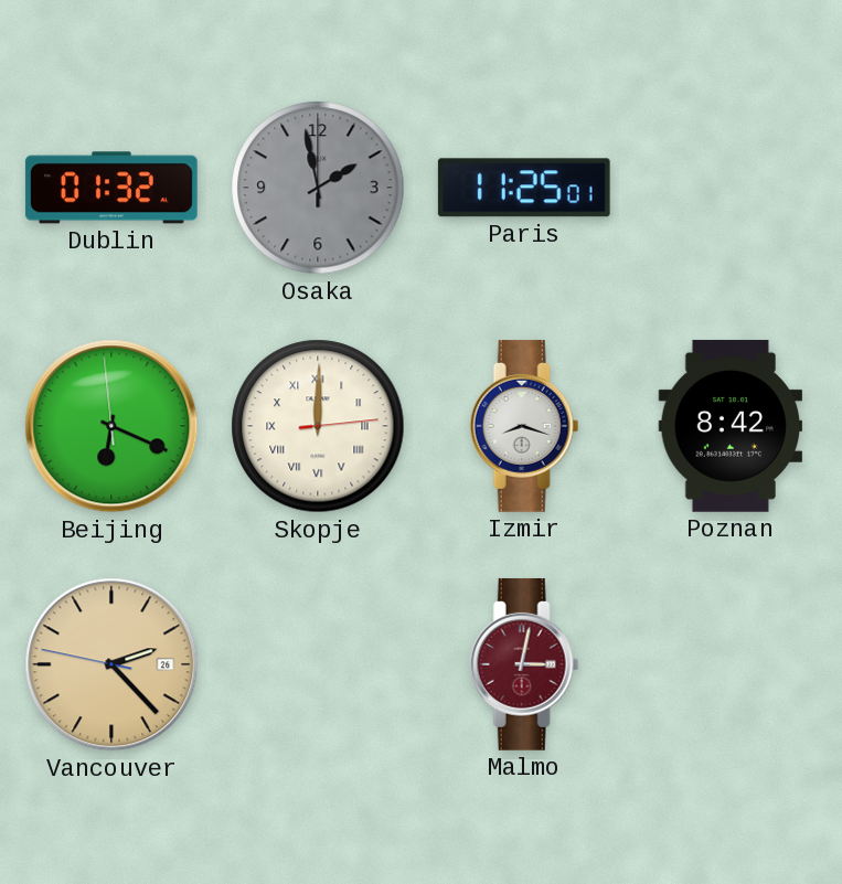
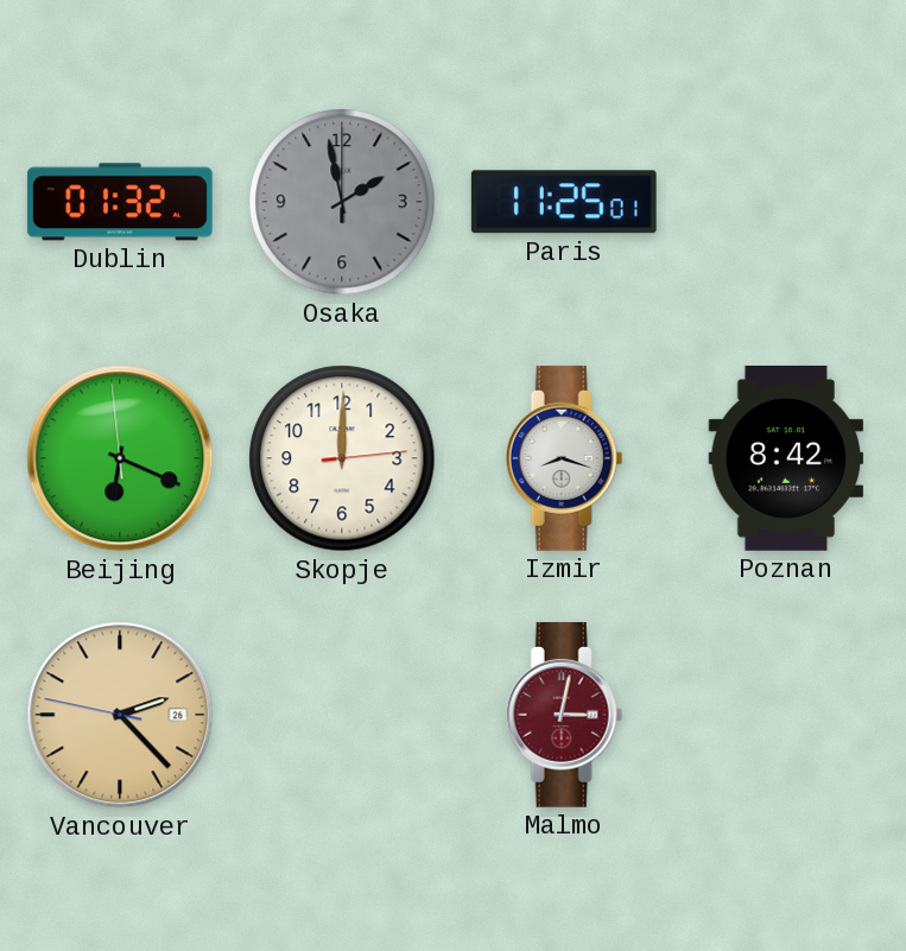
Skopje numerals: Roman -> Arabic (342, 458)
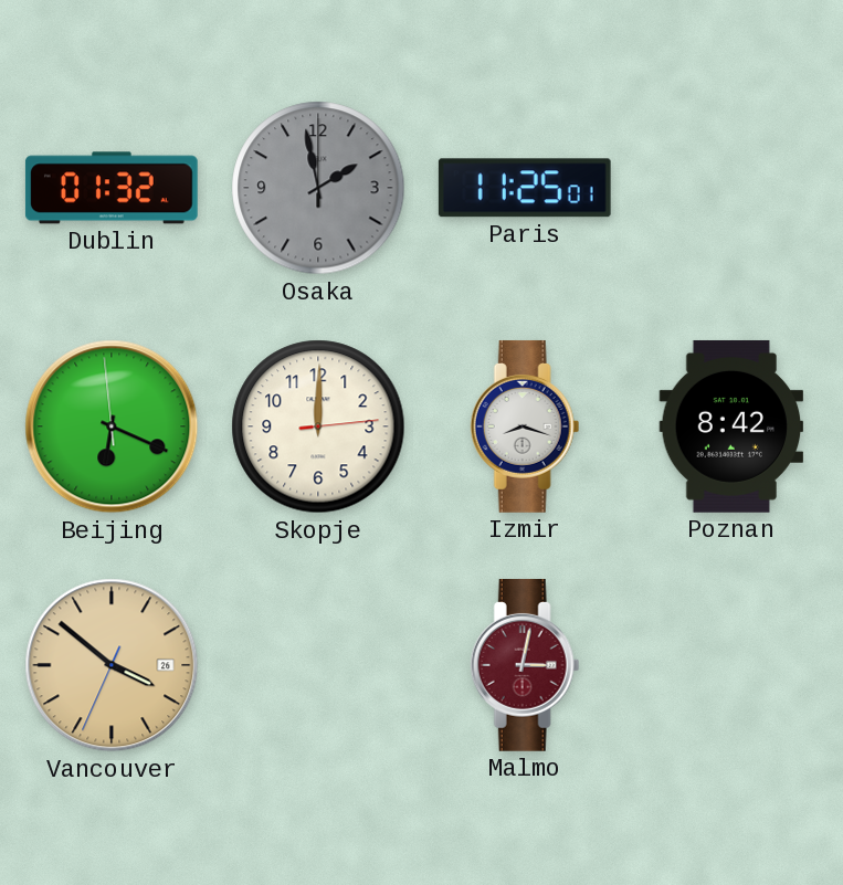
Vancouver: 2:22 -> 3:51 (112, 665)
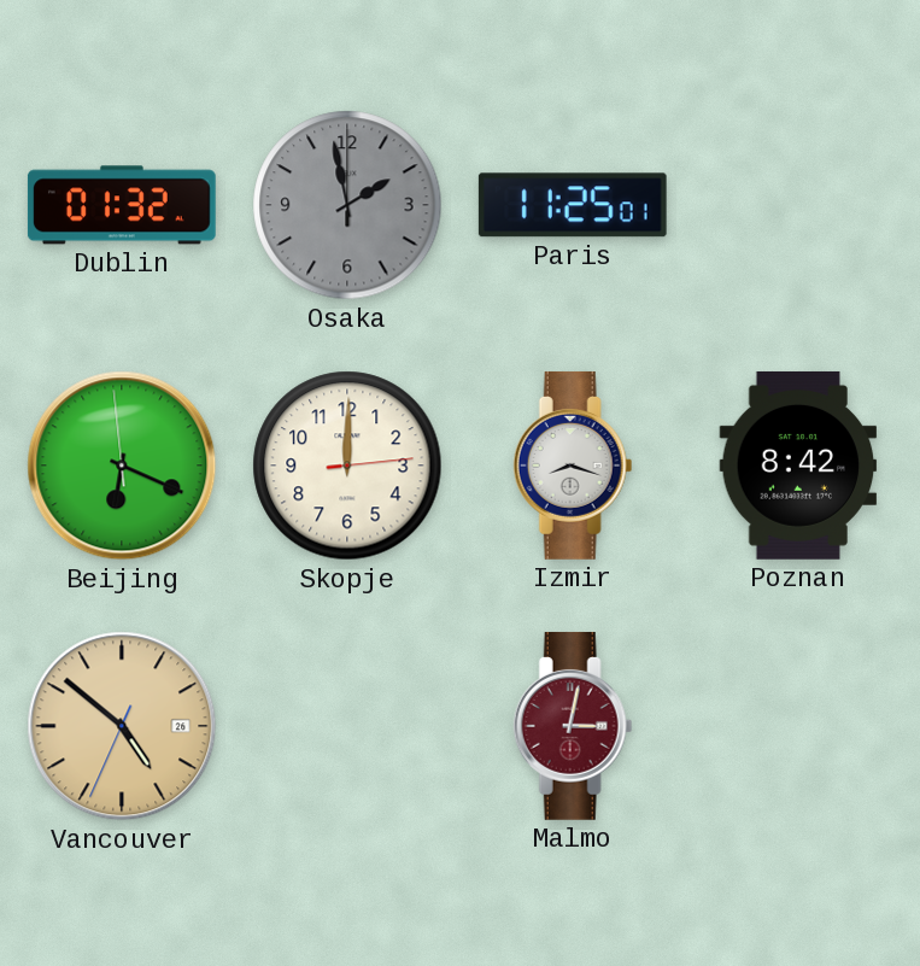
Vancouver: 3:51 -> 4:51 (122, 726)
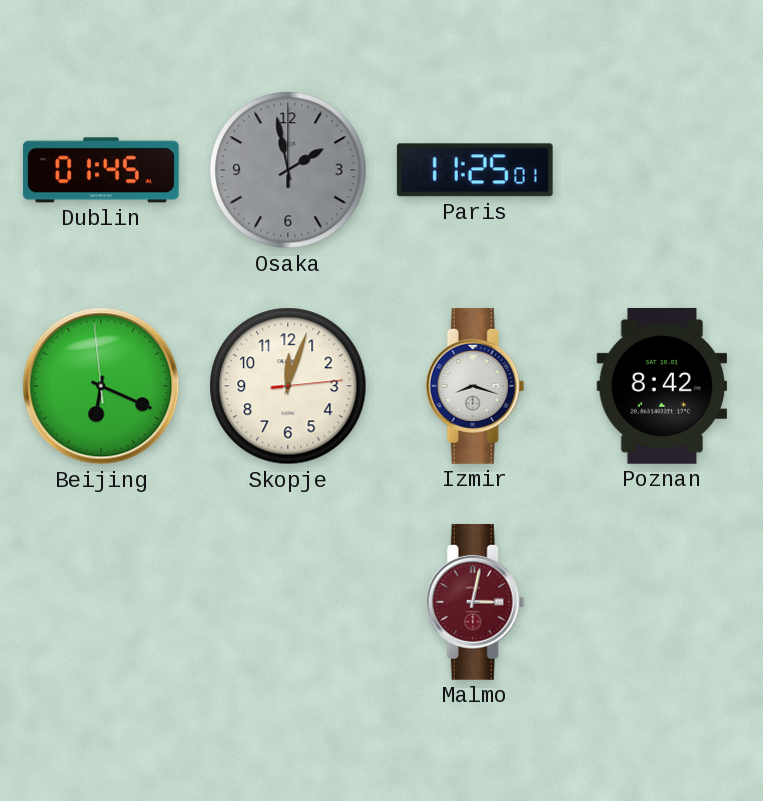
Dublin: 01:32 -> 01:45 (101, 170)
Skopje: 12:00 -> 12:03 (288, 386)
Vancouver: 4:51 -> none (122, 726)
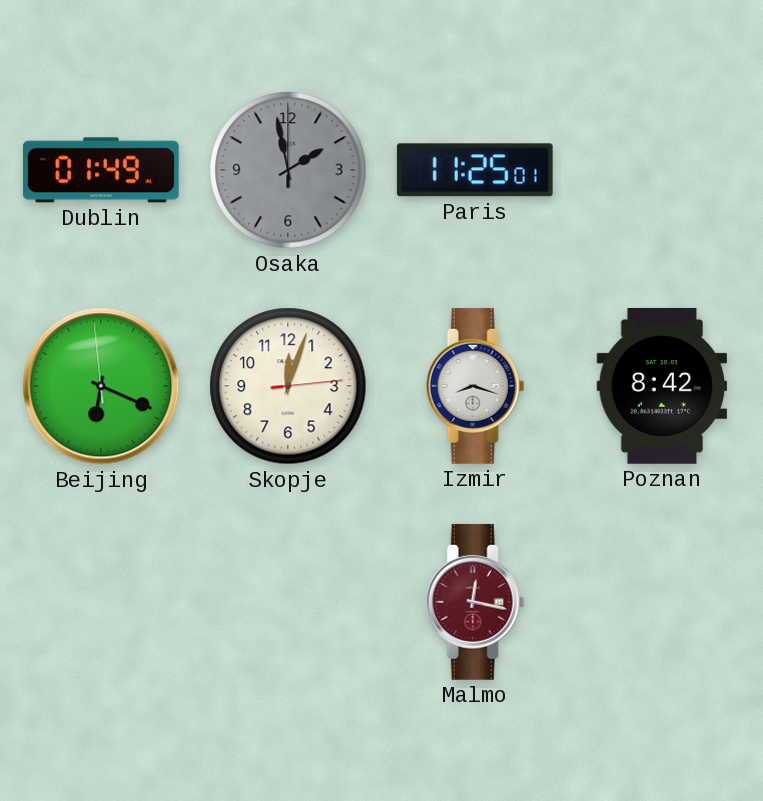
Dublin: 01:45 -> 01:49 (101, 170)
Malmo: 3:02 -> 12:17 (475, 602)
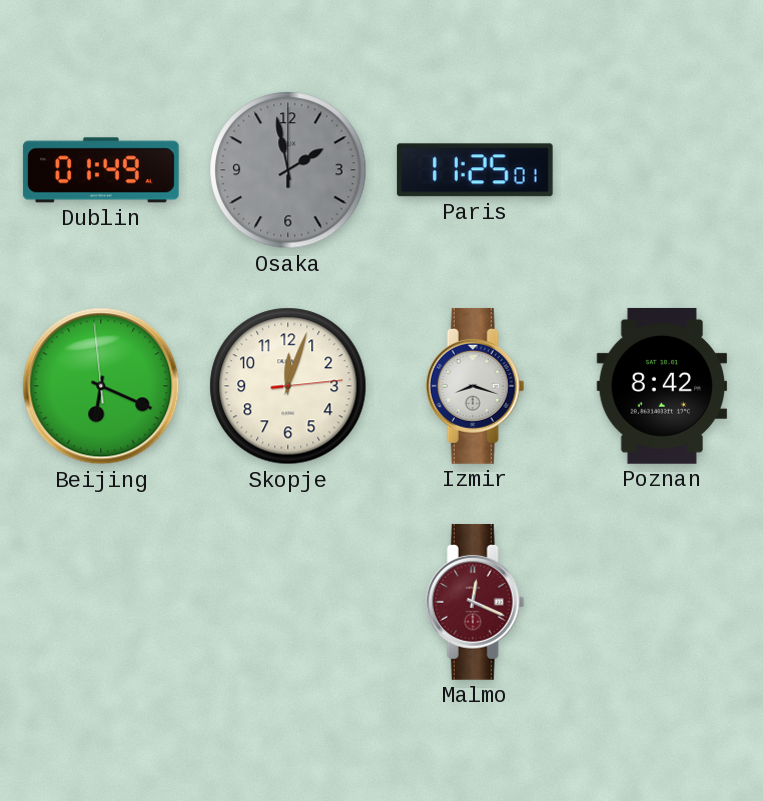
Malmo: 12:17 -> 12:19 (475, 602)
